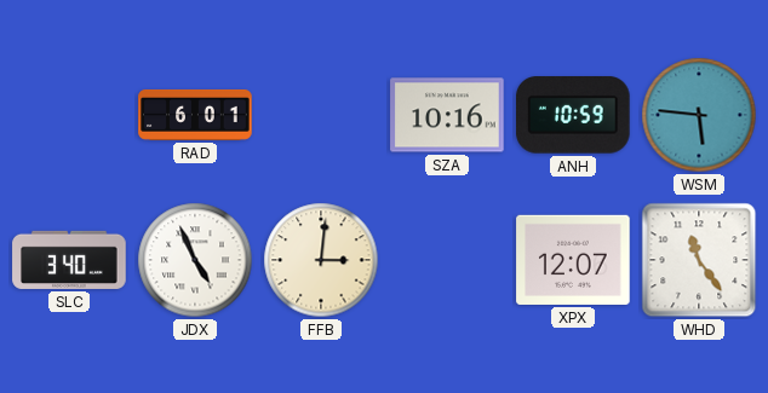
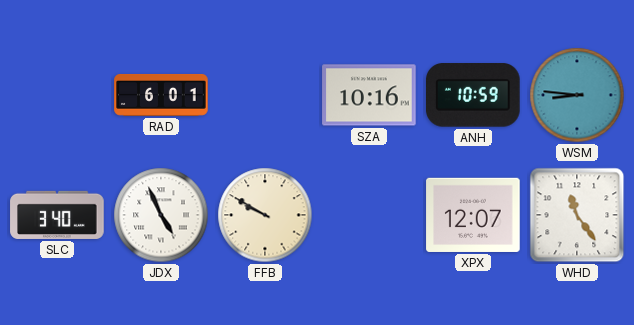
WSM: 5:46 -> 8:46 (577, 95)
FFB: 3:01 -> 9:50 (265, 215)
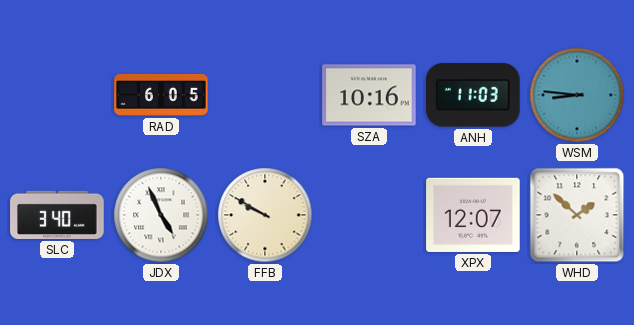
RAD: 6:01 -> 6:05 (161, 95)
ANH: 10:59 -> 11:03 (474, 95)
WHD: 11:24 -> 1:52 (577, 215)
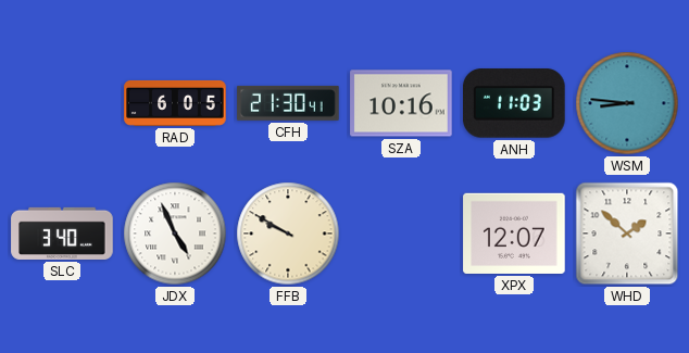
CFH: none -> 21:30 (288, 103)
